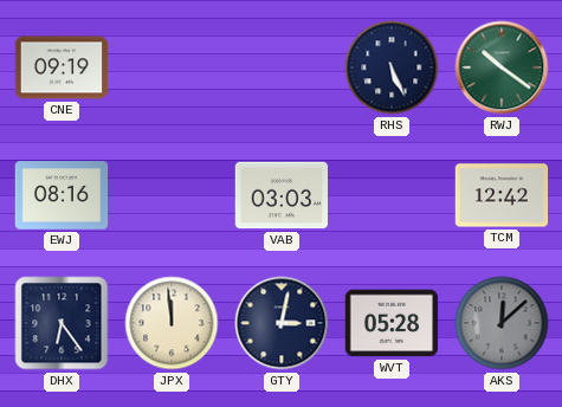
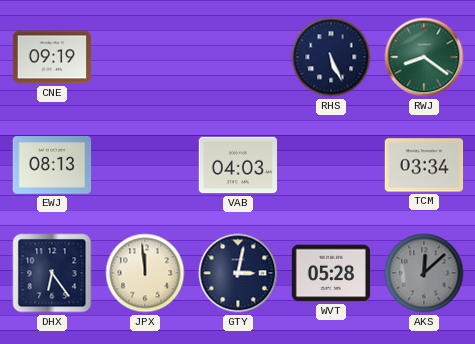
RWJ: 10:21 -> 8:21 (424, 57)
EWJ: 08:16 -> 08:13 (52, 165)
VAB: 03:03 -> 04:03 (238, 165)
TCM: 12:42 -> 03:34 (424, 165)
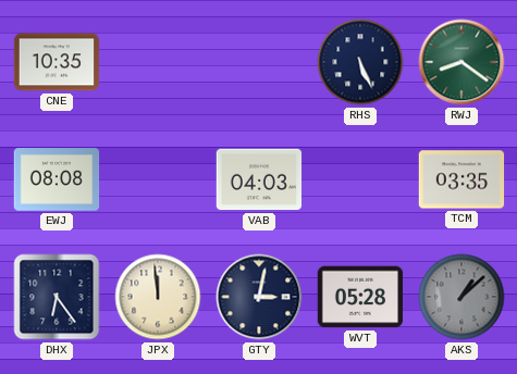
CNE: 09:19 -> 10:35 (57, 62)
EWJ: 08:13 -> 08:08 (57, 179)
TCM: 03:34 -> 03:35 (461, 179)
AKS: 12:08 -> 1:08 (461, 297)
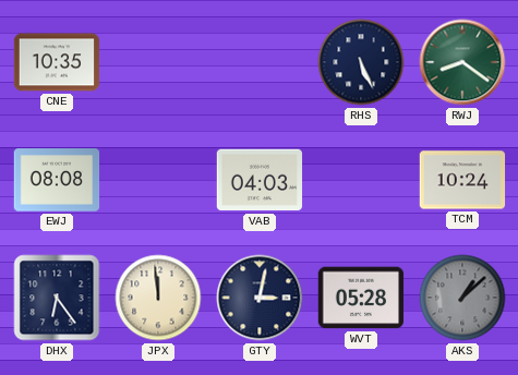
TCM: 03:35 -> 10:24 (462, 180)
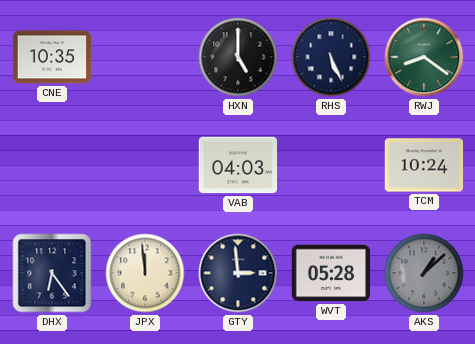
HXN: none -> 5:00 (238, 57)
EWJ: 08:08 -> none (57, 180)
GTY: 3:02 -> 2:59 (238, 273)
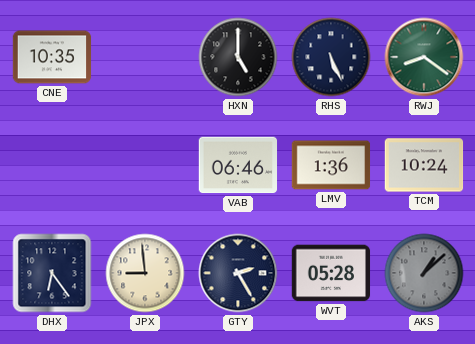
VAB: 04:03 -> 06:46 (238, 165)
LMV: none -> 1:36 (331, 165)
JPX: 11:59 -> 8:59 (145, 273)
GTY: 2:59 -> 2:25 (238, 273)
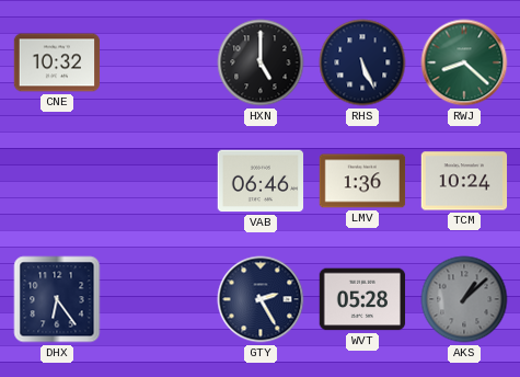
CNE: 10:35 -> 10:32 (57, 62)
RWJ: 8:21 -> 8:22 (464, 62)
JPX: 8:59 -> none (145, 273)
